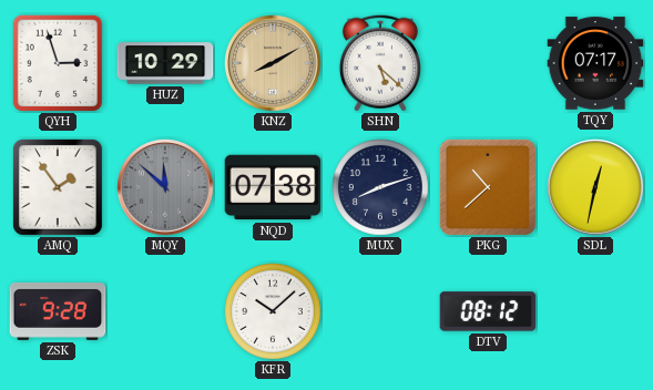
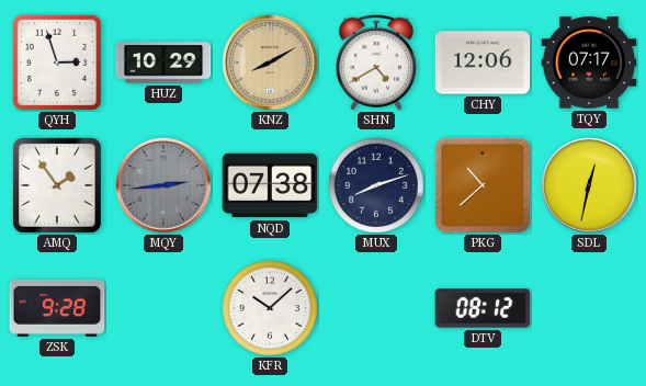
SHN: 5:22 -> 4:40 (376, 63)
CHY: none -> 12:06 (483, 63)
MQY: 11:52 -> 2:44 (163, 185)
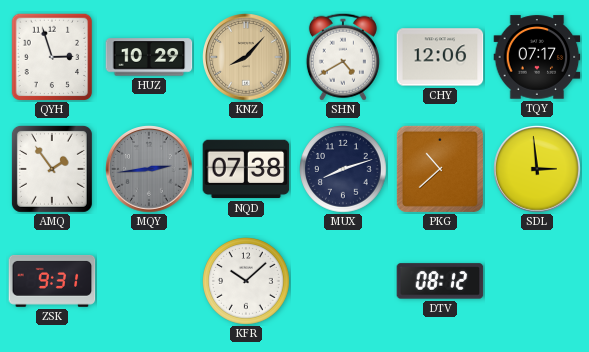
KNZ: 8:10 -> 8:07 (246, 57)
SDL: 12:32 -> 2:59 (537, 169)
ZSK: 9:28 -> 9:31 (52, 281)
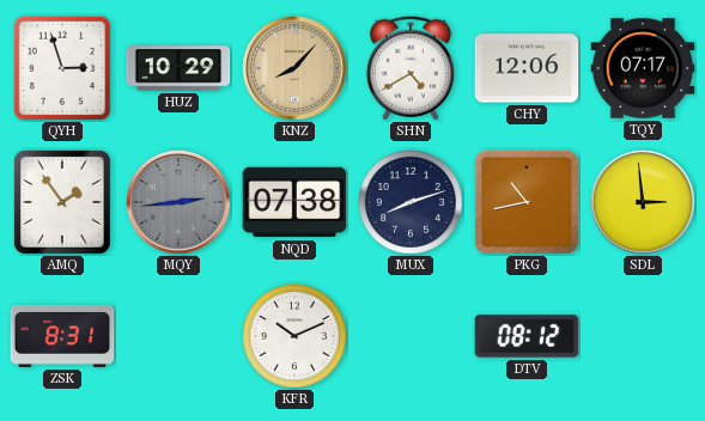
PKG: 10:38 -> 10:43 (527, 202)
ZSK: 9:31 -> 8:31 (62, 336)
KFR: 10:08 -> 10:11 (296, 337)
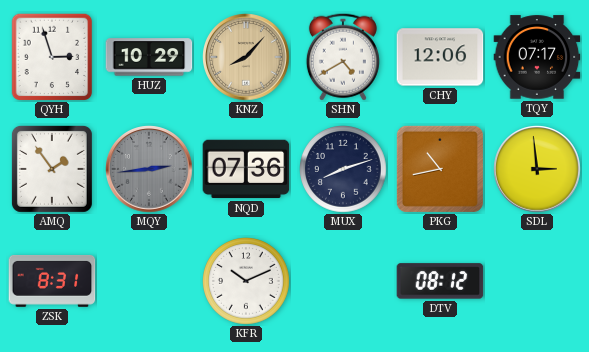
NQD: 07:38 -> 07:36 (246, 169)
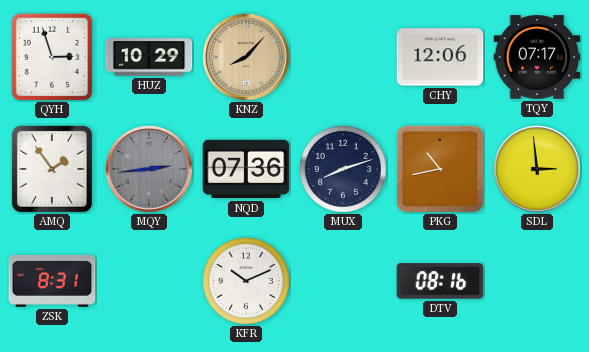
SHN: 4:40 -> none (343, 57)
DTV: 08:12 -> 08:16 (440, 281)
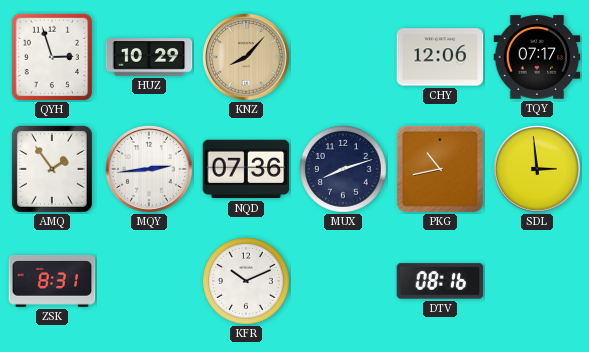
MQY dial: grey -> white (149, 169)
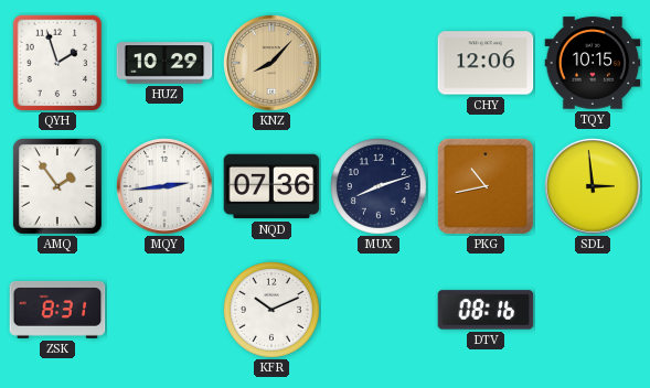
QYH: 2:57 -> 1:57 (57, 63)
TQY: 07:17 -> 10:15 (593, 63)
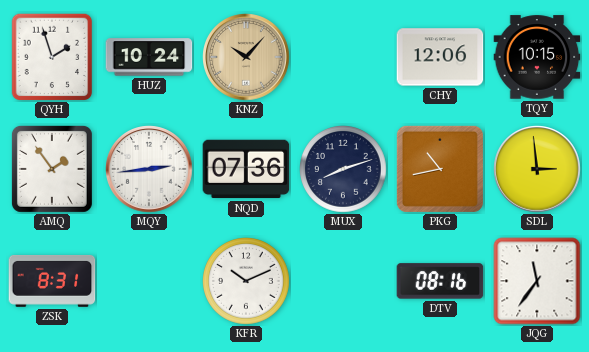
HUZ: 10:29 -> 10:24 (149, 57)
KNZ: 8:07 -> 10:07 (246, 57)
JQG: none -> 11:36 (537, 281)
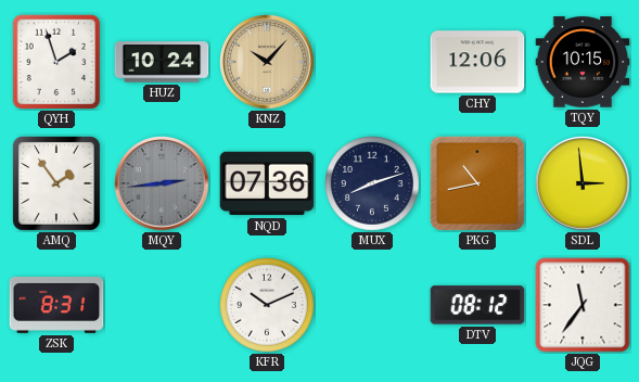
MQY dial: white -> grey (162, 183)
DTV: 08:16 -> 08:12 (477, 305)
